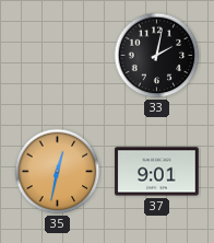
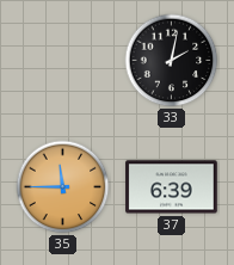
35: 12:32 -> 11:45 (63, 187)
37: 9:01 -> 6:39 (172, 187)
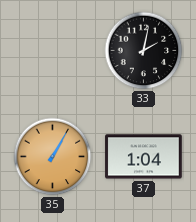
35: 11:45 -> 1:05 (53, 157)
37: 6:39 -> 1:04 (144, 157)
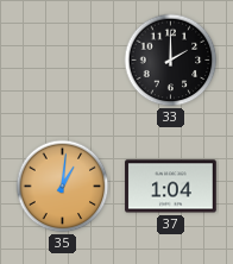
33: 2:02 -> 2:00 (171, 61)
35: 1:05 -> 1:01 (63, 187)
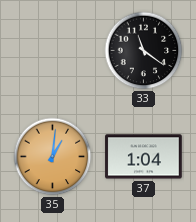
33: 2:00 -> 11:21 (144, 51)
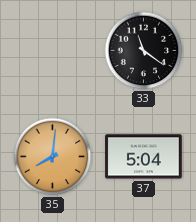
35: 1:01 -> 8:01 (53, 157)
37: 1:04 -> 5:04 (144, 157)
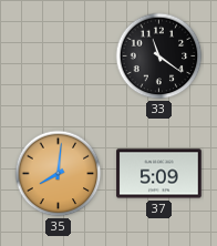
37: 5:04 -> 5:09 (159, 174)
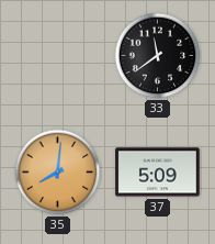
33: 11:21 -> 11:39 (158, 56)
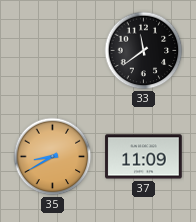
35: 8:01 -> 8:40 (53, 157)
37: 5:09 -> 11:09 (144, 157)
